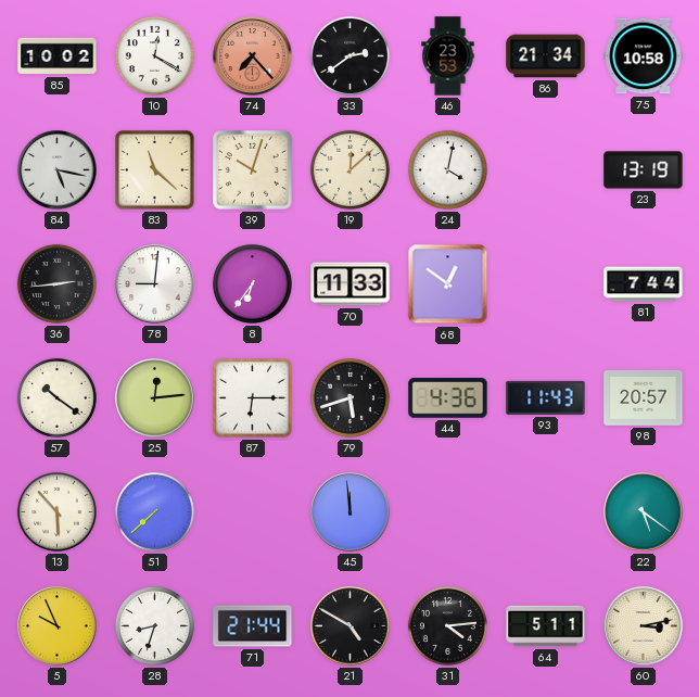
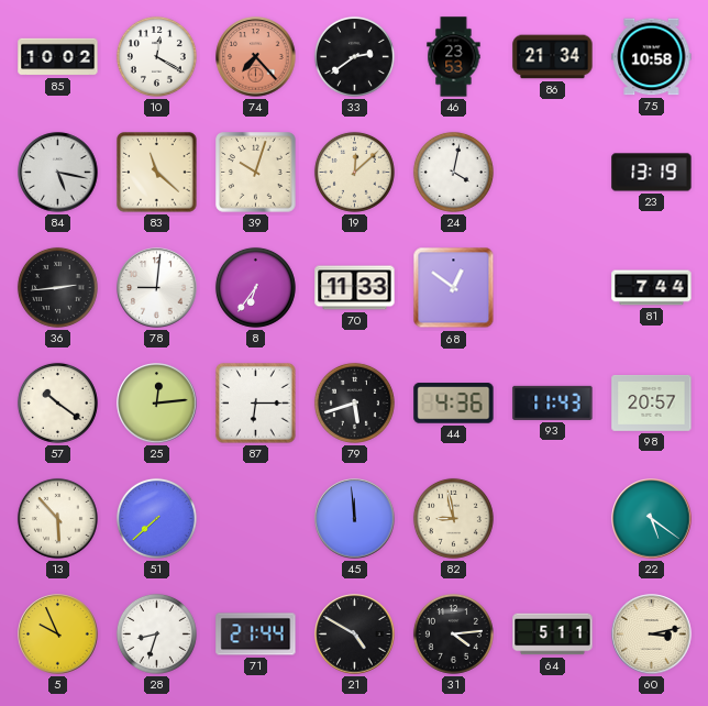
82: none -> 8:58 (453, 518)
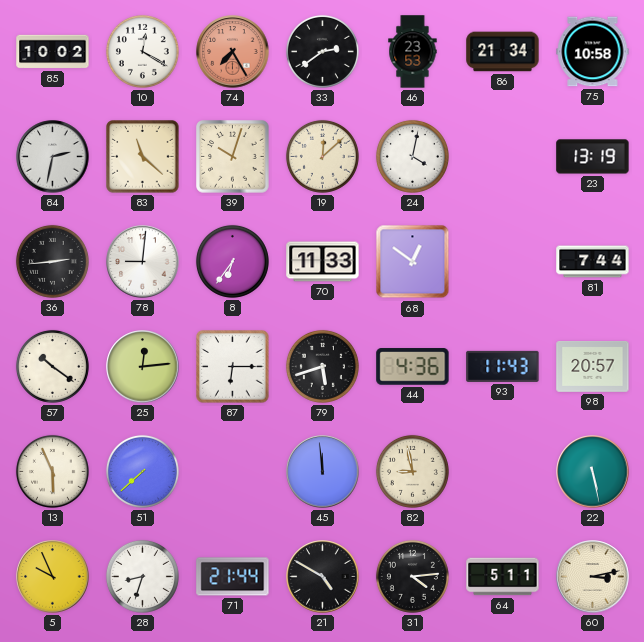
74: 7:23 -> 7:25 (233, 52)
84: 5:17 -> 2:32 (53, 157)
13: 5:53 -> 5:56 (52, 471)
22: 5:21 -> 5:28 (593, 472)
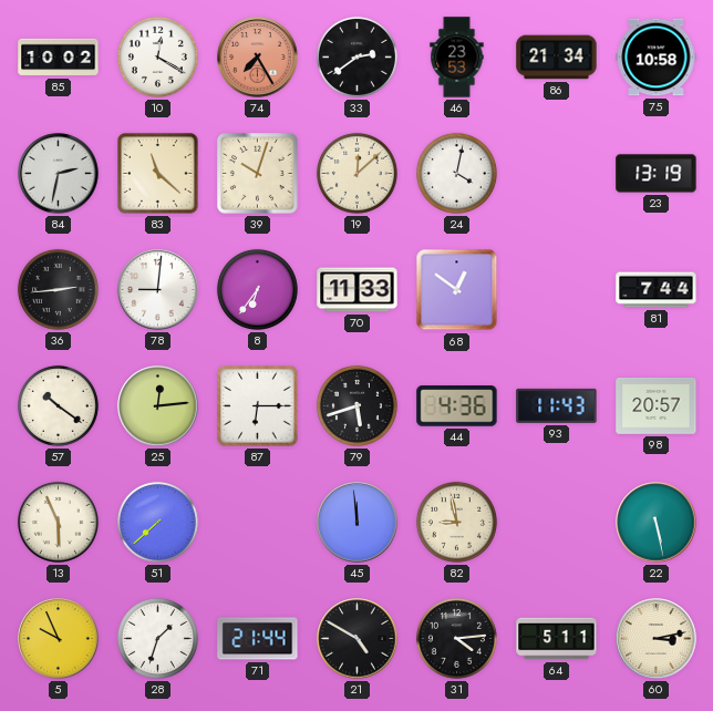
28: 8:33 -> 1:33 (157, 638)
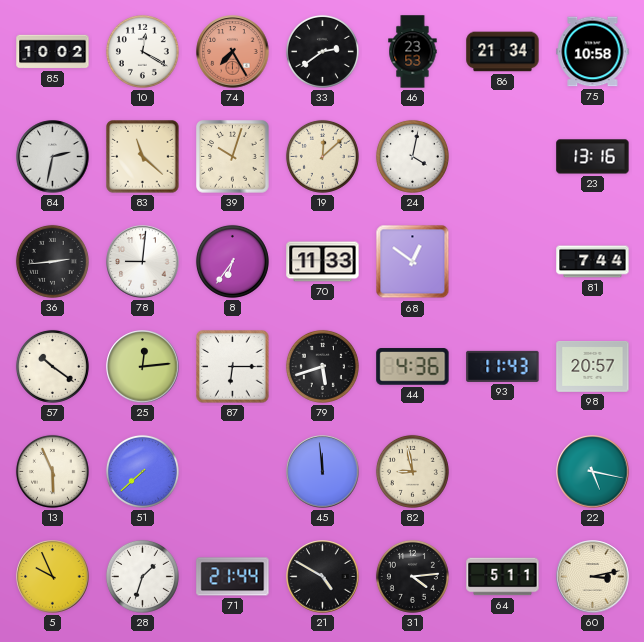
23: 13:19 -> 13:16 (593, 157)
22: 5:28 -> 5:17 (593, 472)
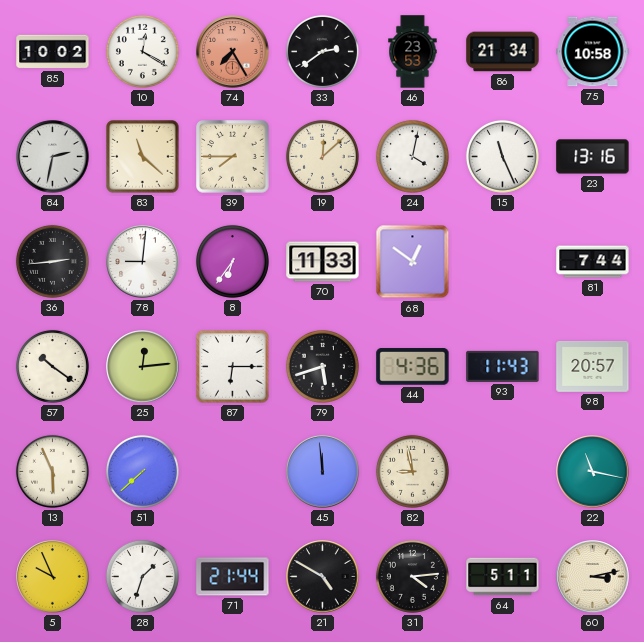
39: 10:03 -> 7:45 (233, 157)
15: none -> 11:26 (502, 156)
22: 5:17 -> 11:17 (593, 472)
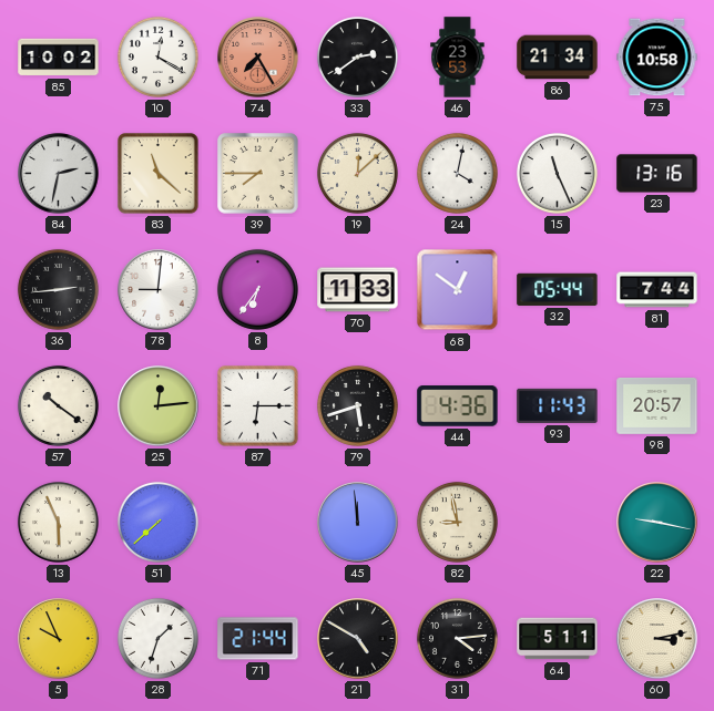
32: none -> 05:44 (558, 289)
22: 11:17 -> 9:17 (657, 523)
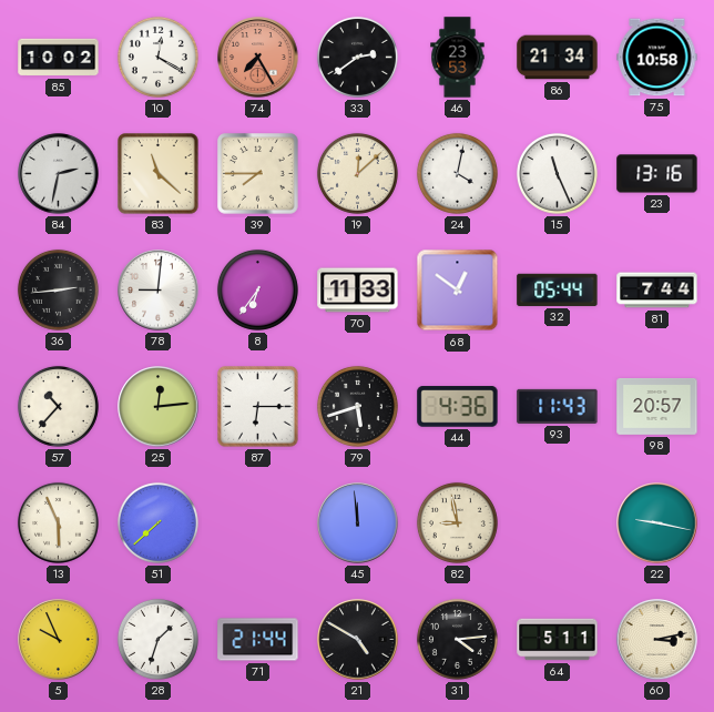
57: 10:21 -> 10:37 (58, 406)
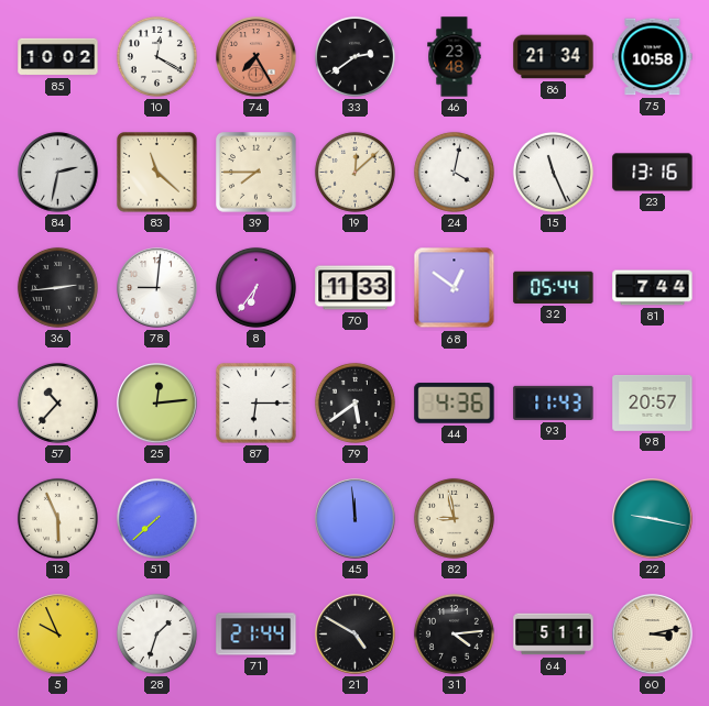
46: 23:53 -> 23:48 (455, 57)
79: 5:42 -> 5:39 (354, 402)
